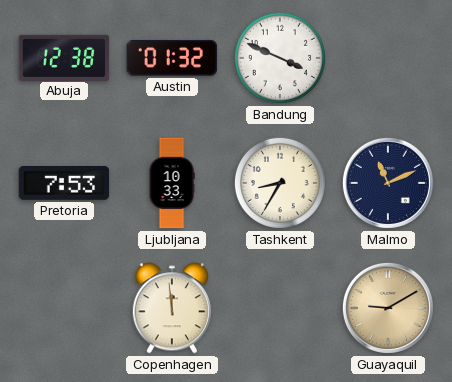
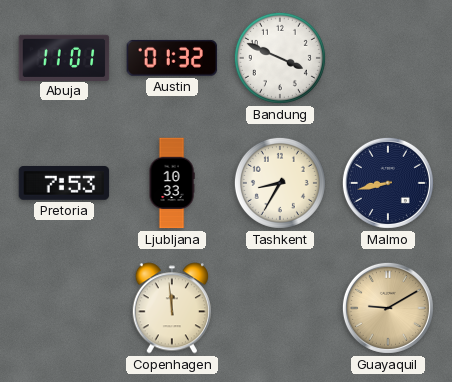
Abuja: 12:38 -> 11:01 (64, 57)
Malmo: 11:11 -> 8:43 (388, 183)
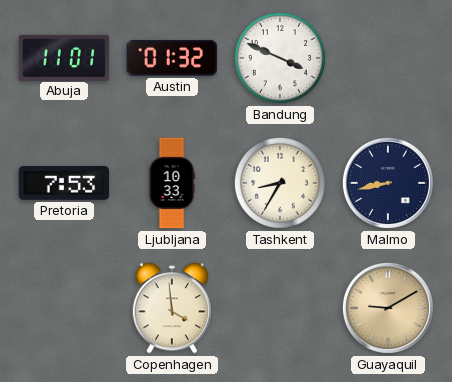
Copenhagen: 11:59 -> 3:59 (171, 308)
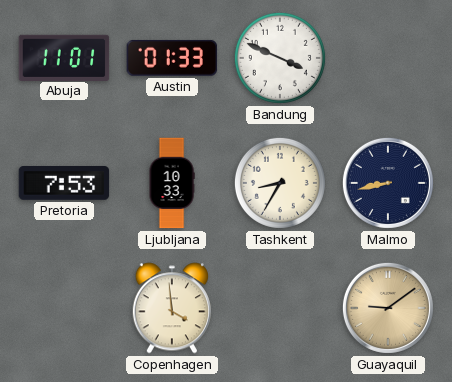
Austin: 01:32 -> 01:33 (172, 58)
Guayaquil: 9:10 -> 9:09 (388, 308)
